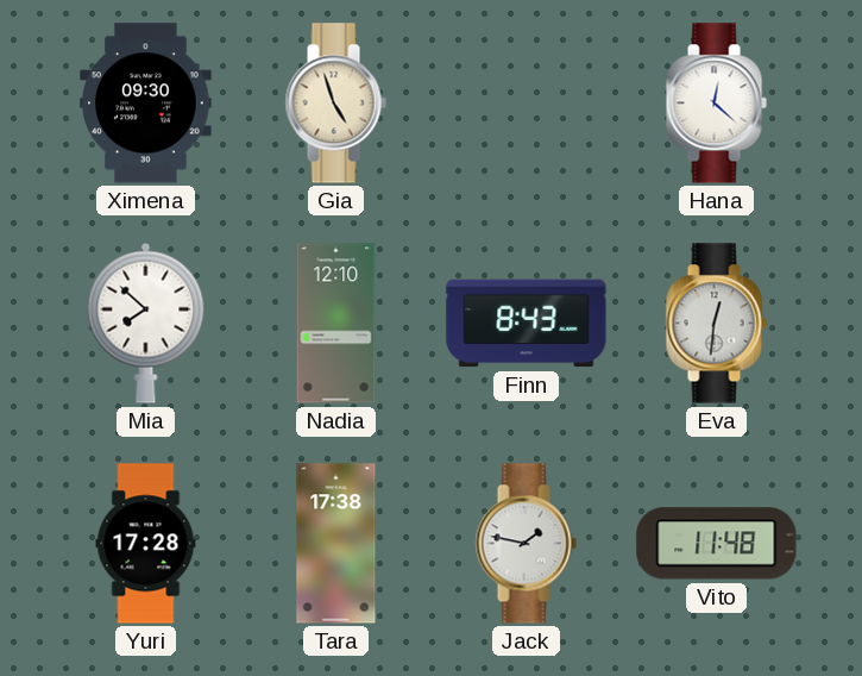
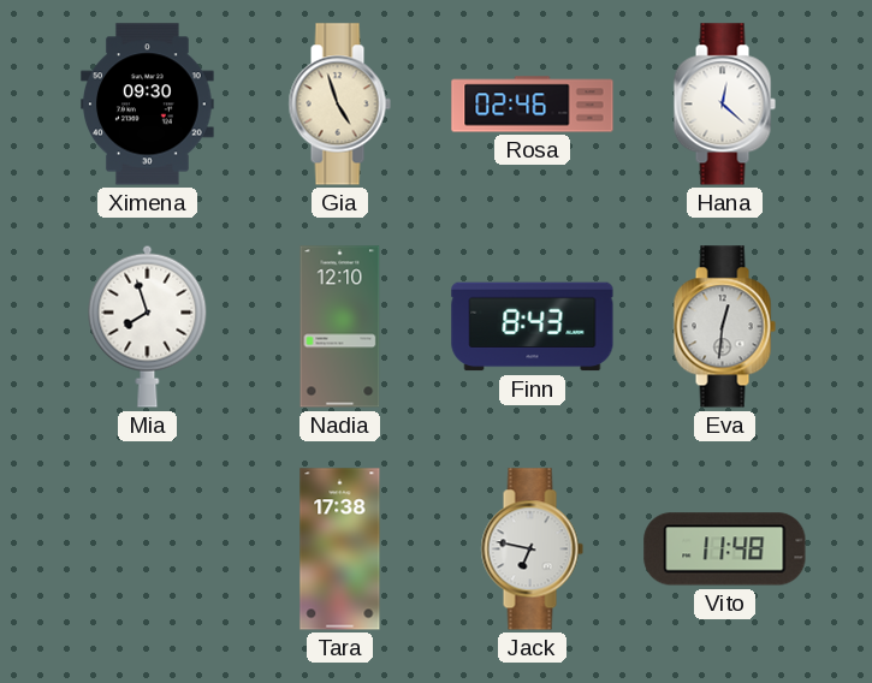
Rosa: none -> 02:46 (533, 105)
Mia: 7:52 -> 7:57 (148, 326)
Yuri: 17:28 -> none (146, 544)
Jack: 1:47 -> 6:47 (532, 550)
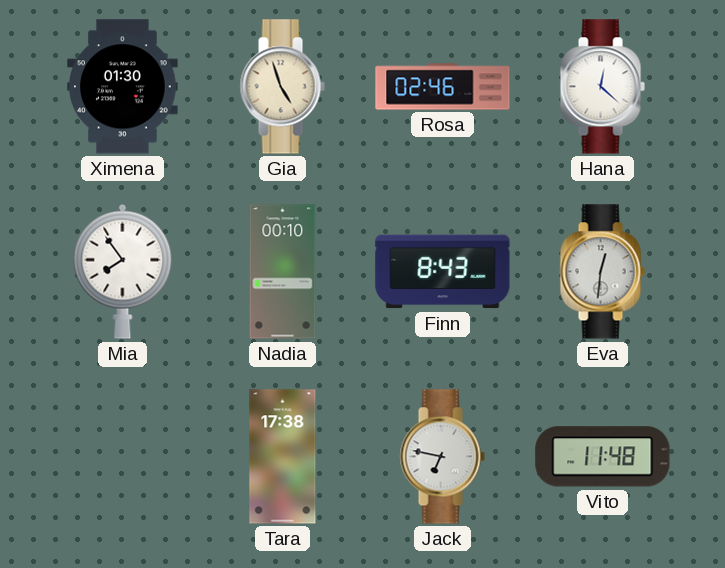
Ximena: 09:30 -> 01:30 (123, 87)
Mia: 7:57 -> 7:54 (123, 271)
Nadia: 12:10 -> 00:10 (283, 272)
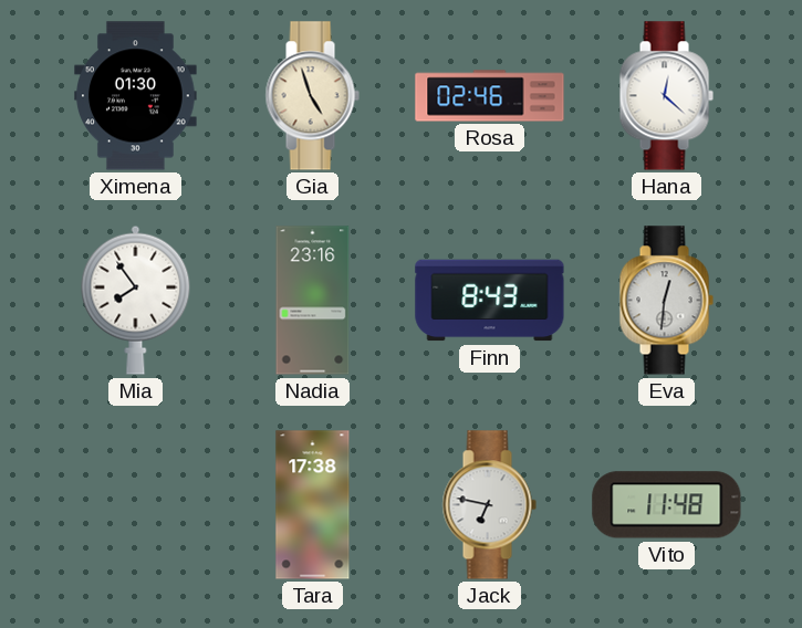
Nadia: 00:10 -> 23:16 (313, 301)
